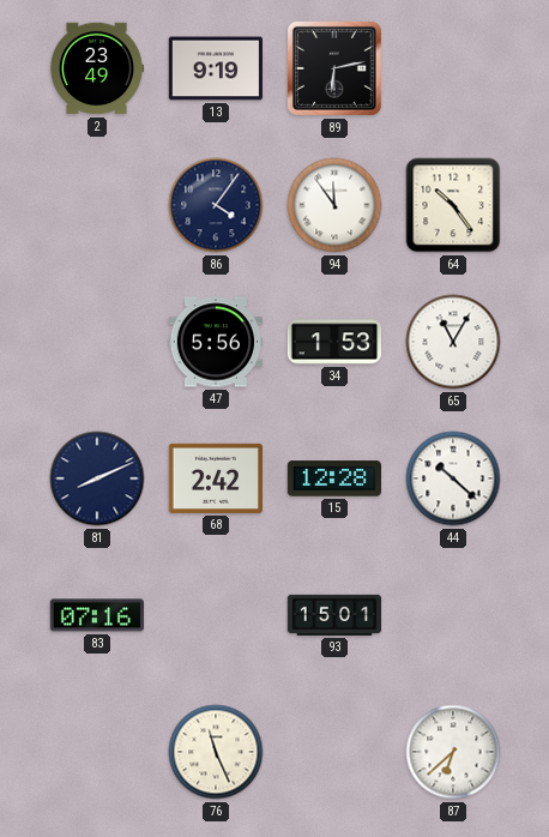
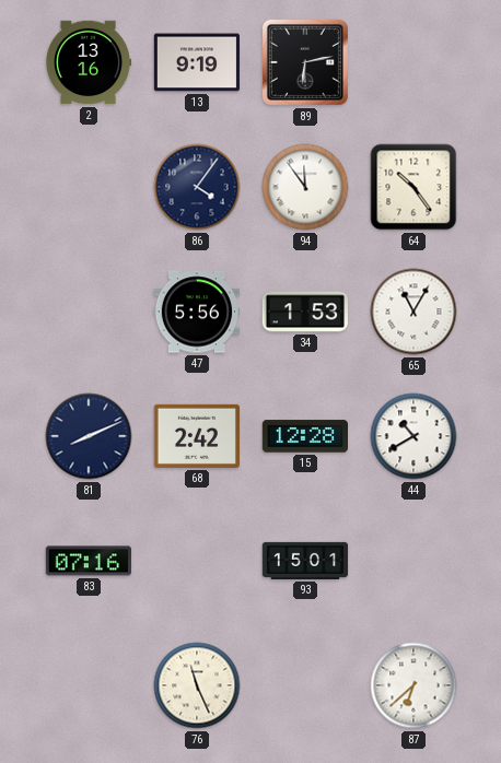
2: 23:49 -> 13:16 (88, 62)
44: 10:22 -> 10:40 (413, 436)
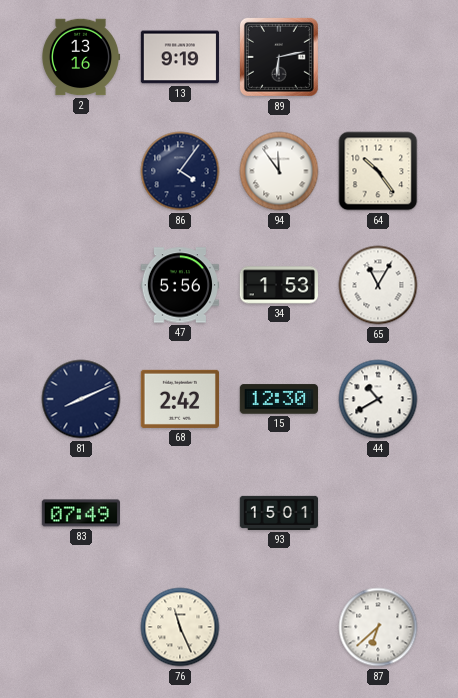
15: 12:28 -> 12:30 (278, 399)
83: 07:16 -> 07:49 (80, 513)
